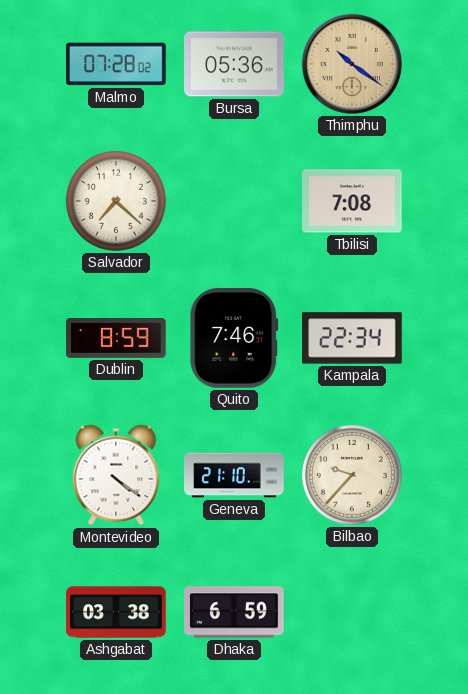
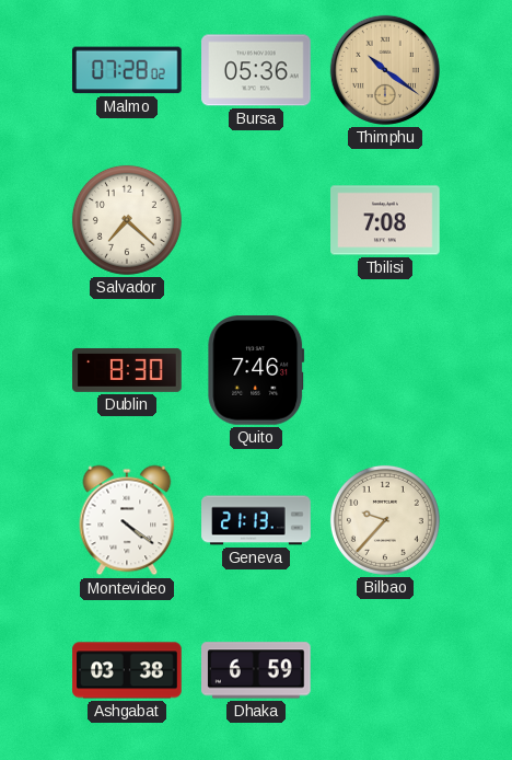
Dublin: 8:59 -> 8:30 (127, 370)
Kampala: 22:34 -> none (352, 338)
Geneva: 21:10 -> 21:13 (256, 520)
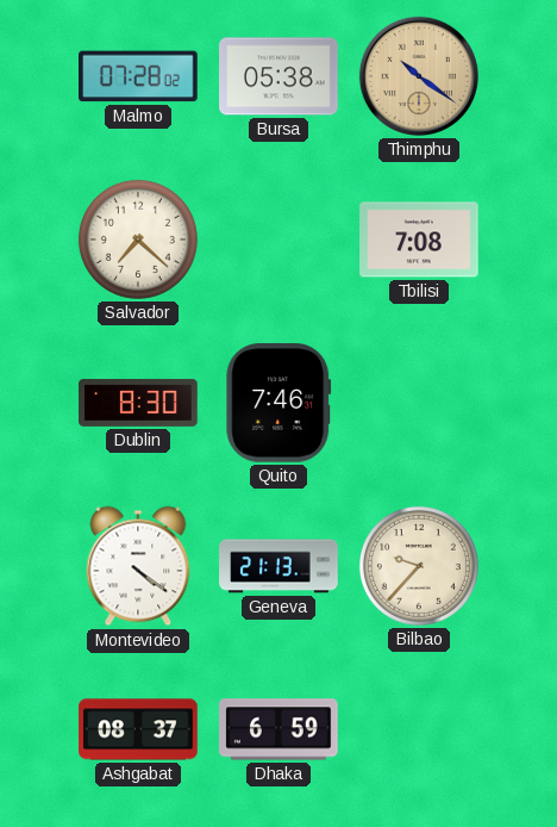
Bursa: 05:36 -> 05:38 (278, 76)
Ashgabat: 03:38 -> 08:37 (138, 729)
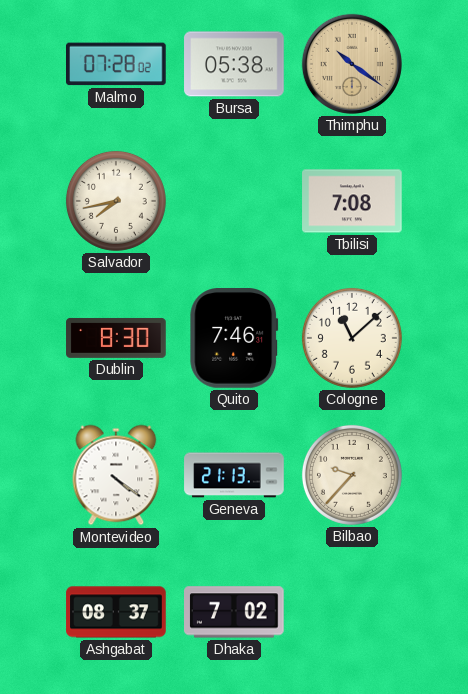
Salvador: 7:22 -> 7:43 (116, 201)
Cologne: none -> 11:08 (352, 338)
Dhaka: 6:59 -> 7:02 (235, 612)
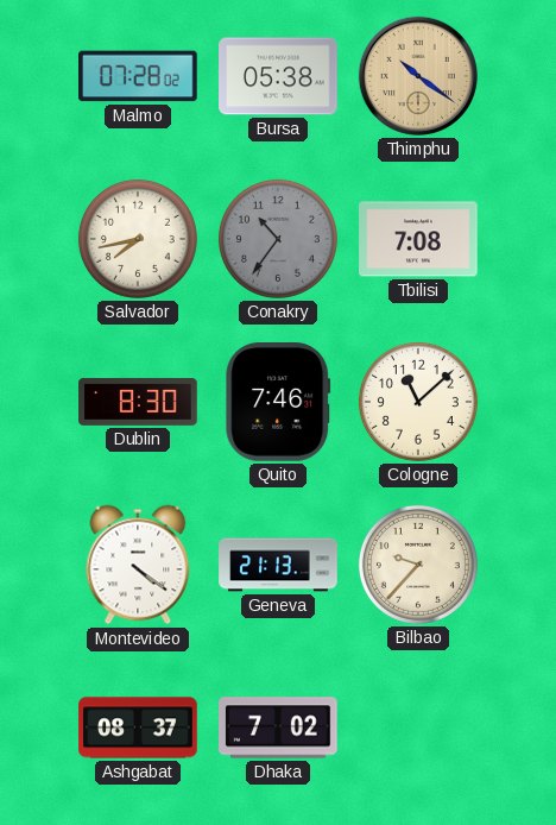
Conakry: none -> 10:36 (278, 239)
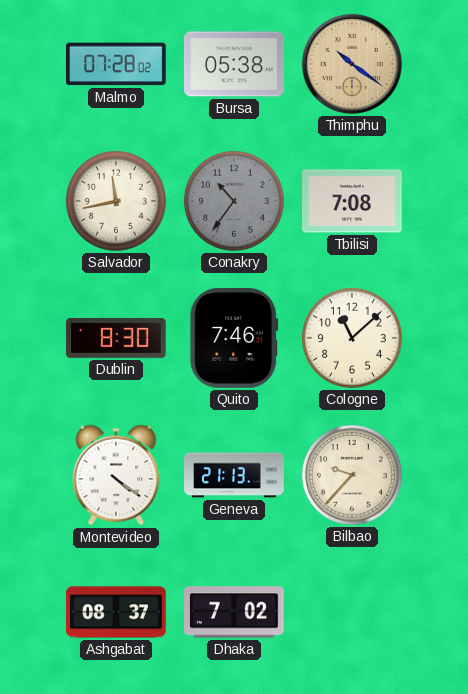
Salvador: 7:43 -> 11:43 (116, 201)
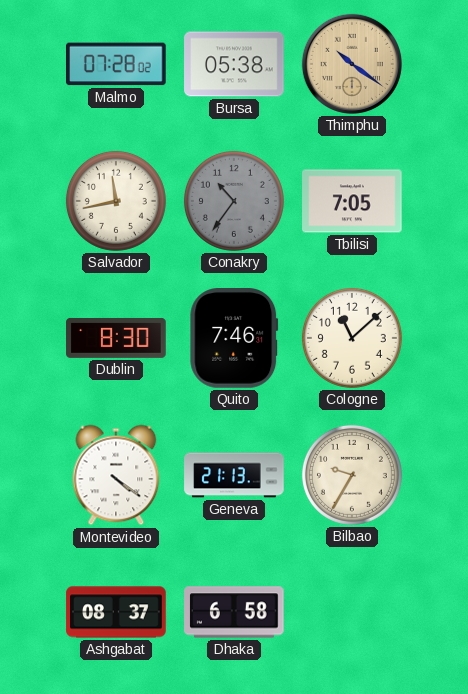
Tbilisi: 7:08 -> 7:05 (352, 201)
Bilbao: 9:37 -> 9:35 (352, 475)
Dhaka: 7:02 -> 6:58 (235, 612)
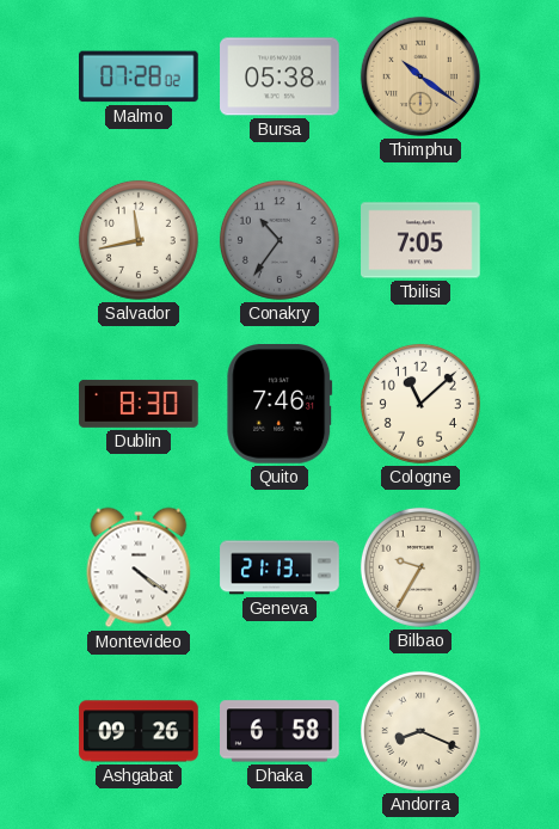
Ashgabat: 08:37 -> 09:26 (139, 731)
Andorra: none -> 8:19 (420, 731)
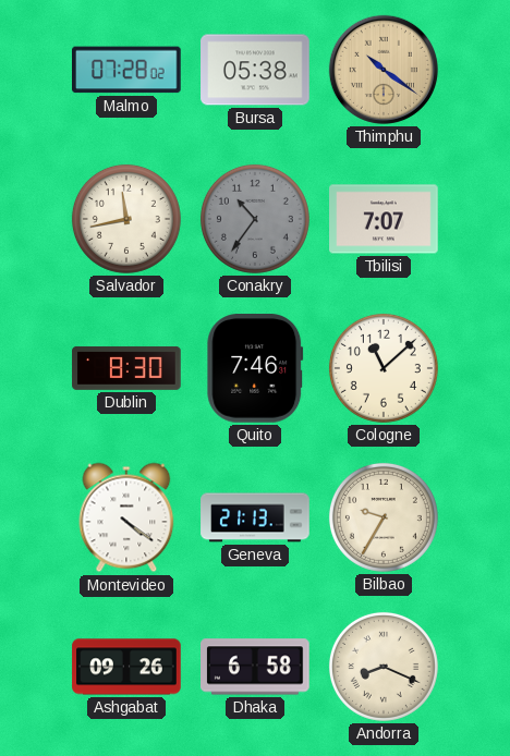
Tbilisi: 7:05 -> 7:07 (384, 219)
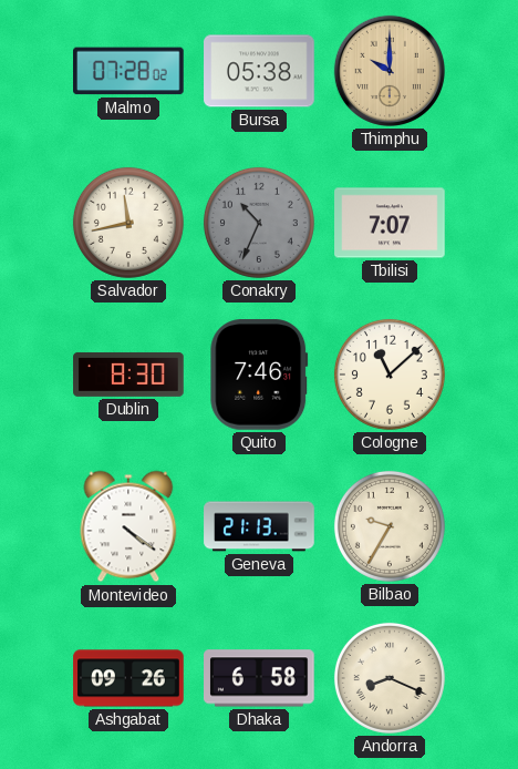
Thimphu: 10:21 -> 10:00 (390, 71)
Conakry: 10:36 -> 10:34 (259, 223)
